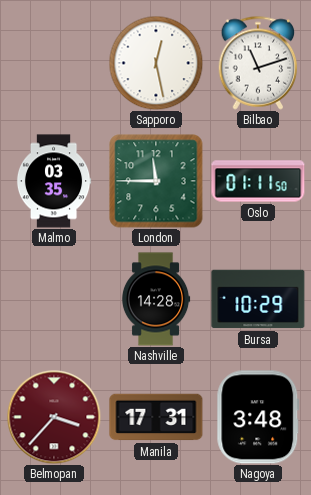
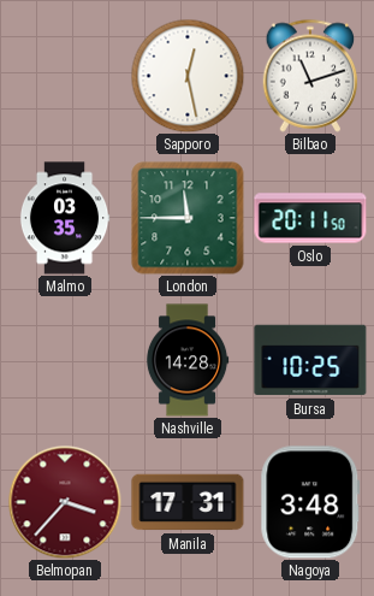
Oslo: 01:11 -> 20:11 (310, 218)
Bursa: 10:29 -> 10:25 (310, 360)
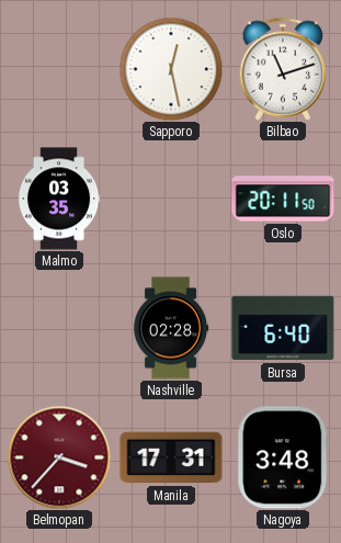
London: 11:45 -> none (188, 218)
Nashville: 14:28 -> 02:28 (171, 328)
Bursa: 10:25 -> 6:40 (283, 328)
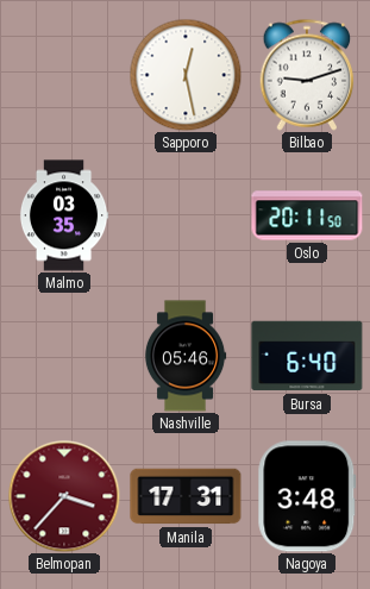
Bilbao: 11:12 -> 9:12 (307, 75)
Nashville: 02:28 -> 05:46 (186, 356)
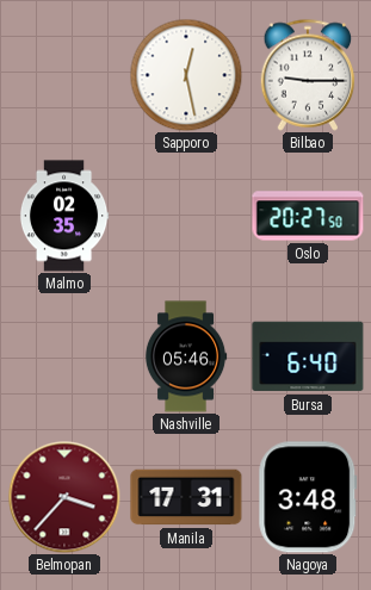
Bilbao: 9:12 -> 9:15 (308, 75)
Malmo: 03:35 -> 02:35 (64, 216)
Oslo: 20:11 -> 20:27 (308, 216)
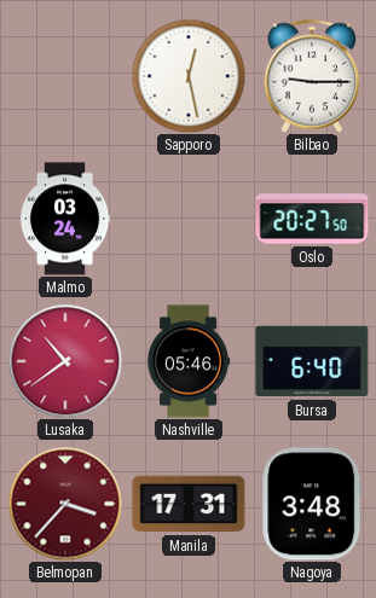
Malmo: 02:35 -> 03:24 (65, 219)
Lusaka: none -> 10:39 (65, 361)
